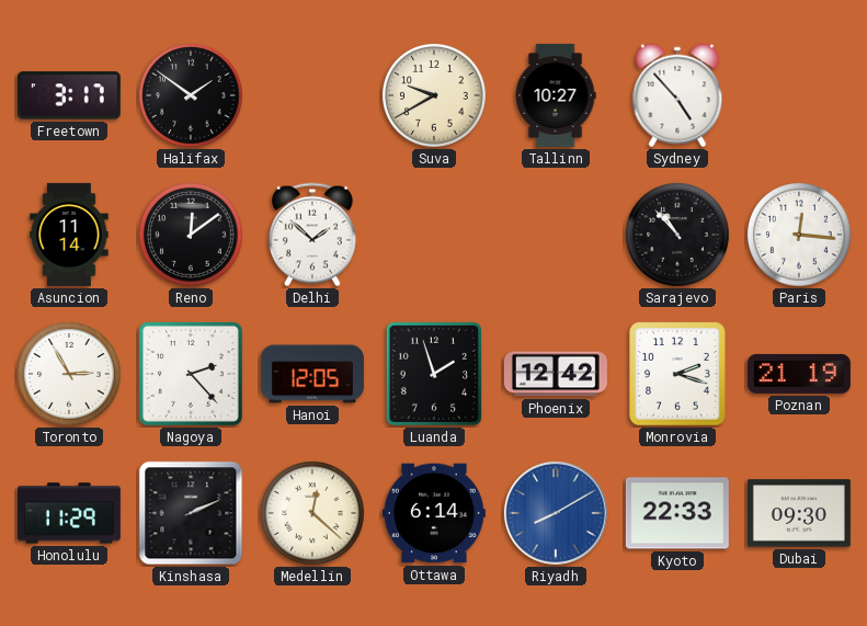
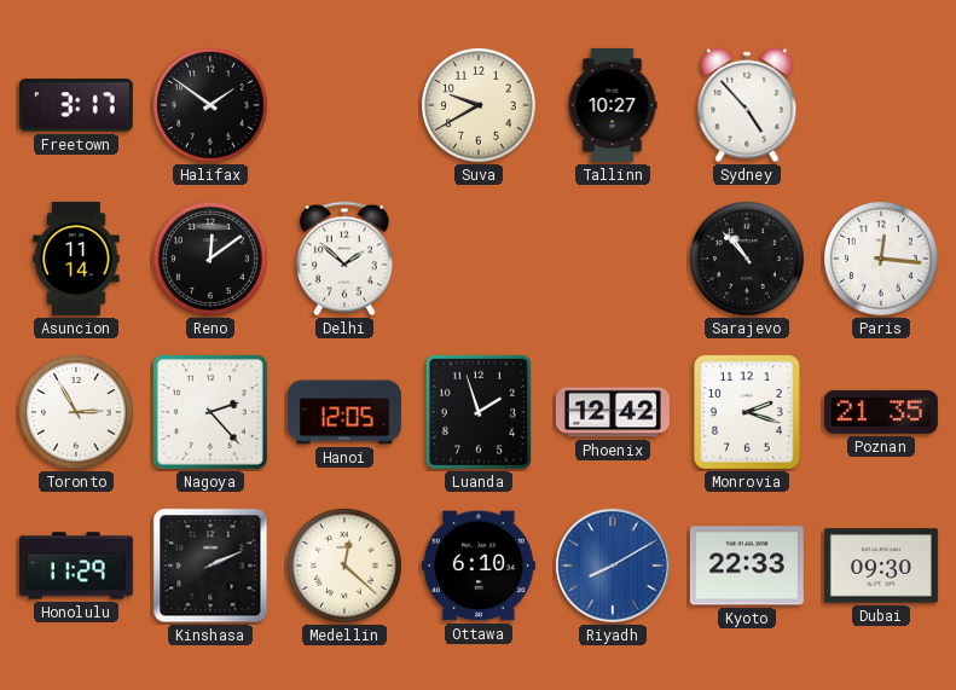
Poznan: 21:19 -> 21:35 (881, 412)
Ottawa: 6:14 -> 6:10 (479, 566)
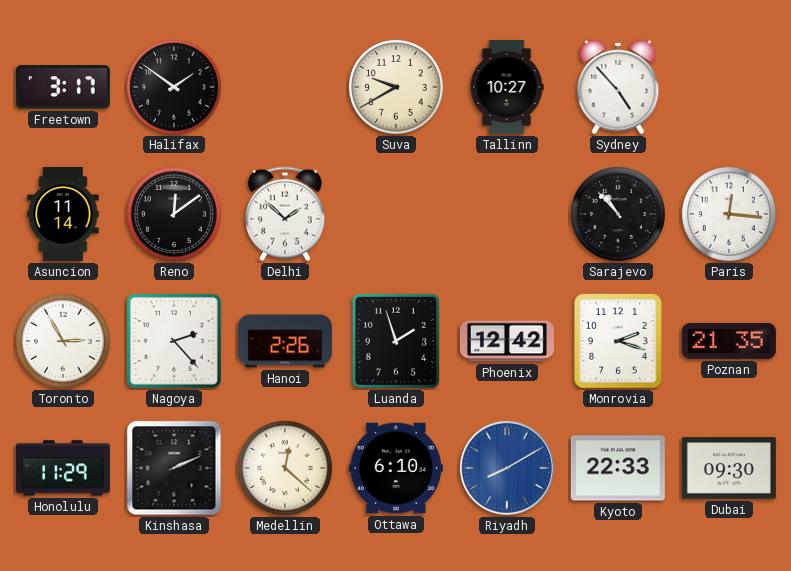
Hanoi: 12:05 -> 2:26 (285, 341)
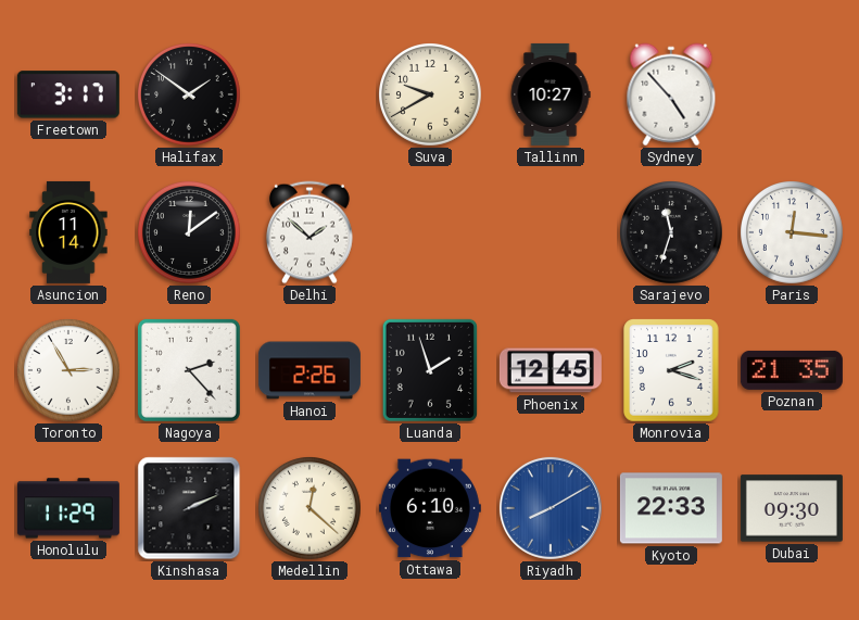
Sarajevo: 10:53 -> 11:33 (672, 233)
Phoenix: 12:42 -> 12:45 (551, 370)
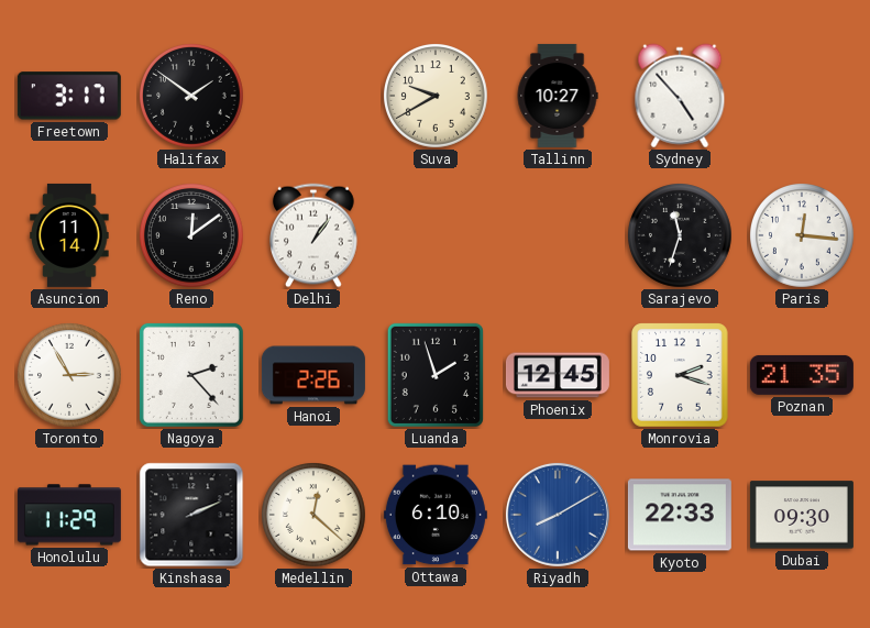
Delhi: 1:52 -> 1:06 (315, 235)
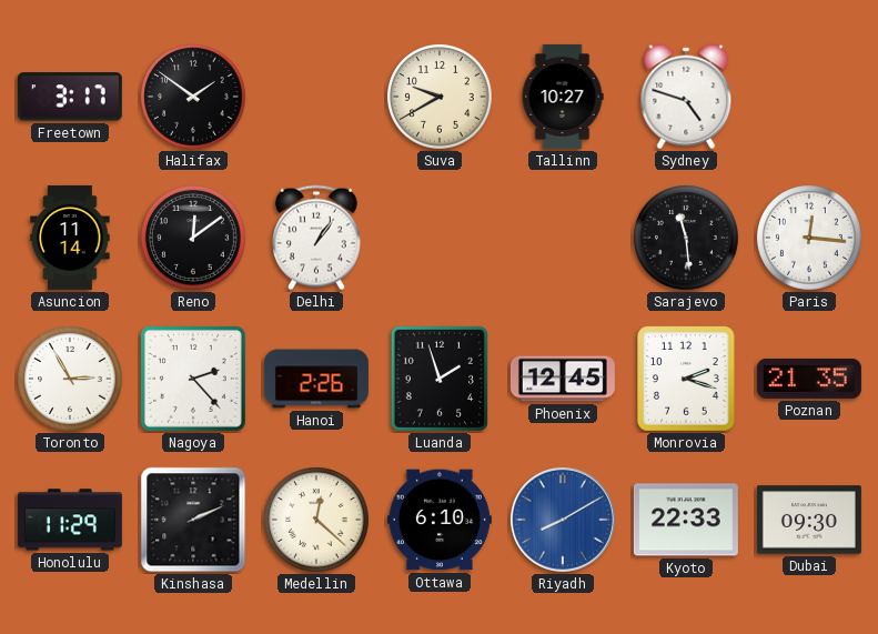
Sydney: 4:53 -> 4:48 (686, 97)
Sarajevo: 11:33 -> 11:29 (687, 239)
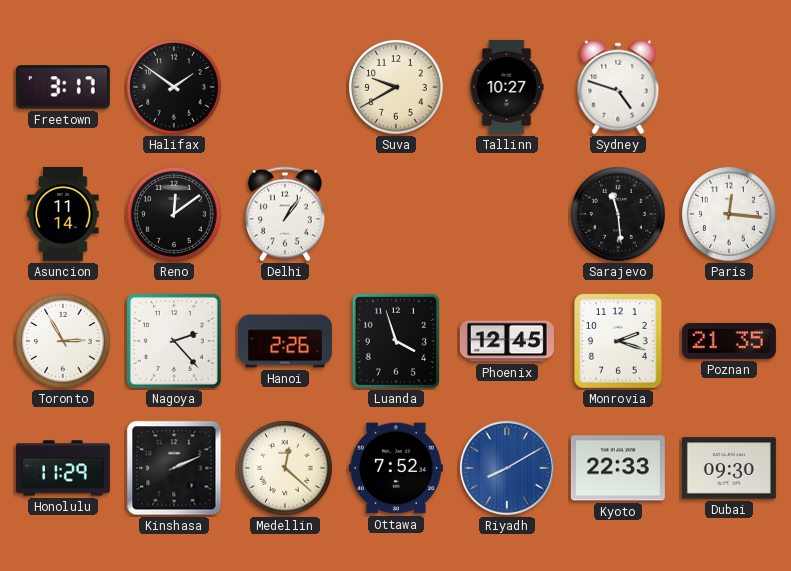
Luanda: 1:57 -> 3:57 (396, 341)
Ottawa: 6:10 -> 7:52 (396, 468)
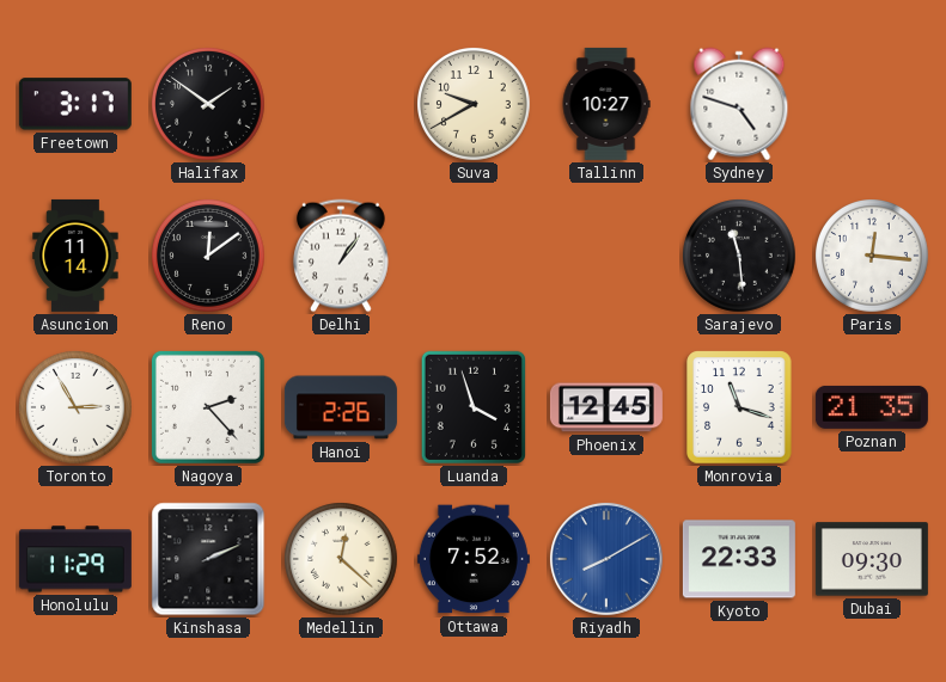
Monrovia: 2:18 -> 11:18 (739, 407)
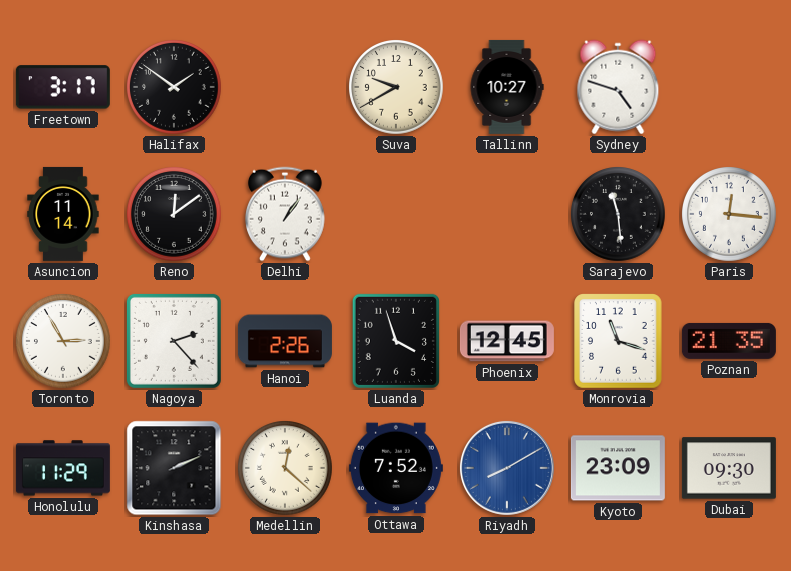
Kyoto: 22:33 -> 23:09 (618, 468)
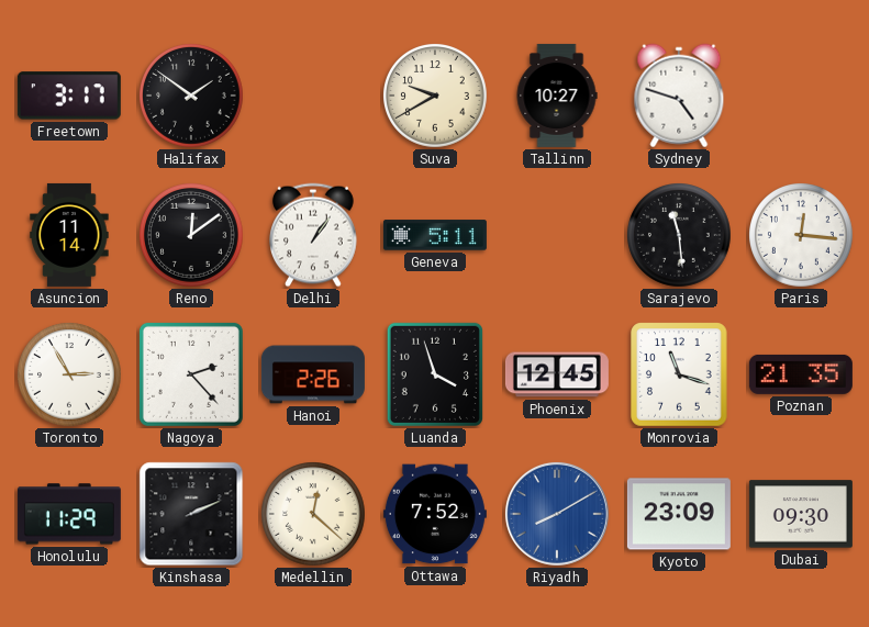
Geneva: none -> 5:11 (435, 235)
